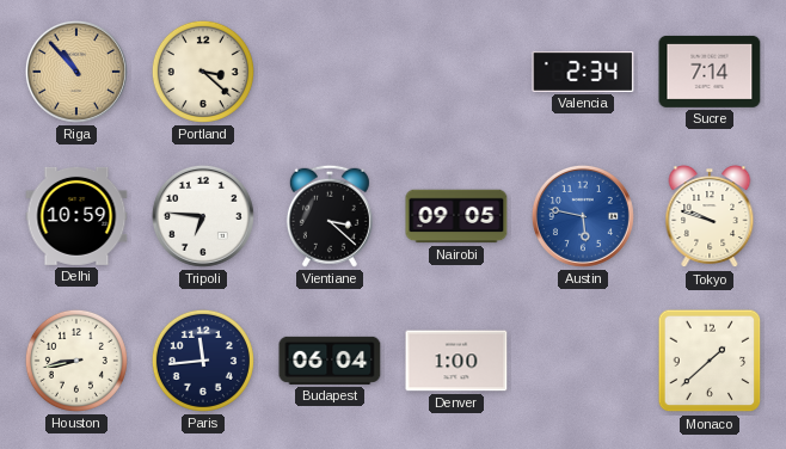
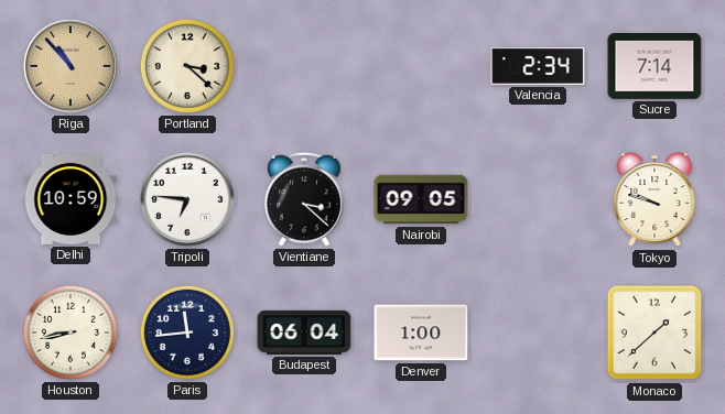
Austin: 5:47 -> none (583, 216)
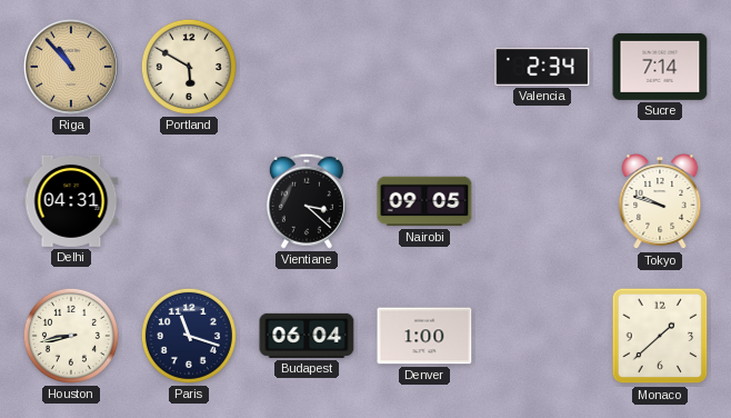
Portland: 3:22 -> 5:50 (189, 67)
Delhi: 10:59 -> 04:31 (71, 201)
Tripoli: 6:46 -> none (187, 199)
Paris: 11:44 -> 11:18 (189, 336)
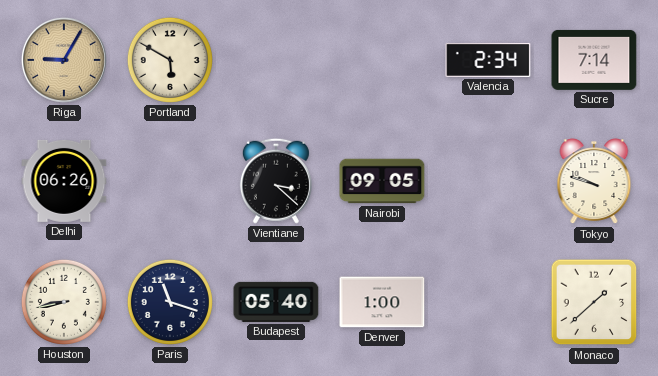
Riga: 10:53 -> 9:05 (64, 60)
Delhi: 04:31 -> 06:26 (64, 181)
Budapest: 06:04 -> 05:40 (276, 302)
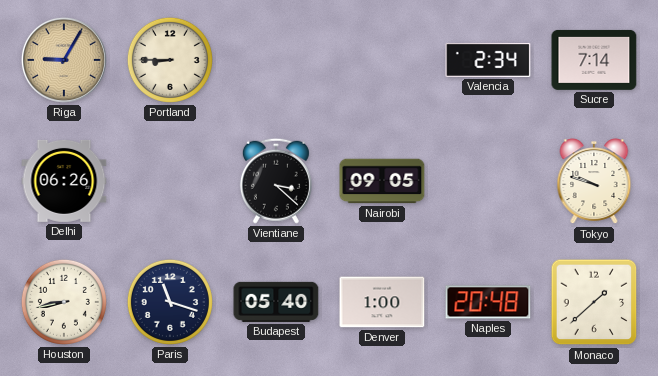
Portland: 5:50 -> 8:45 (170, 60)
Naples: none -> 20:48 (488, 302)
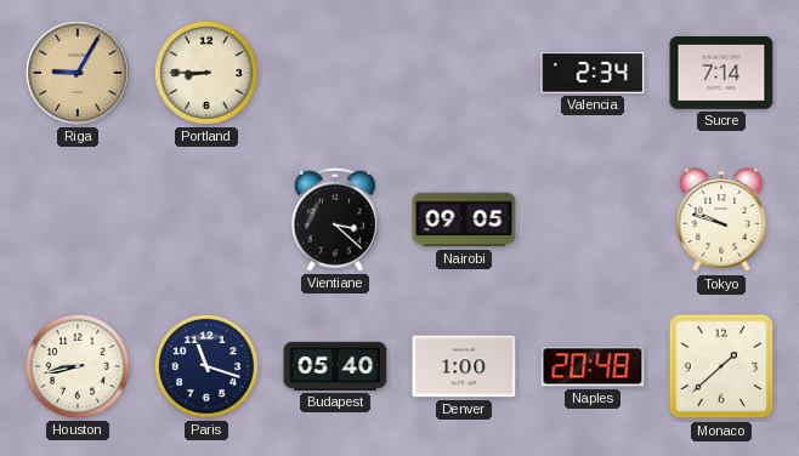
Delhi: 06:26 -> none (64, 181)
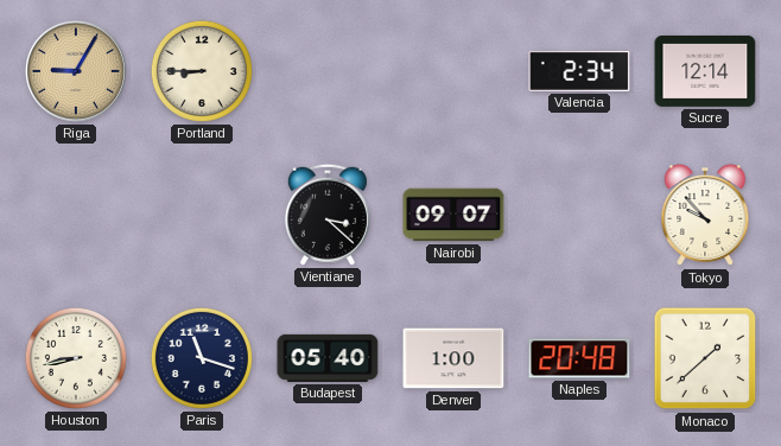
Sucre: 7:14 -> 12:14 (705, 71)
Nairobi: 09:05 -> 09:07 (453, 215)
Tokyo: 9:48 -> 9:53 (705, 216)
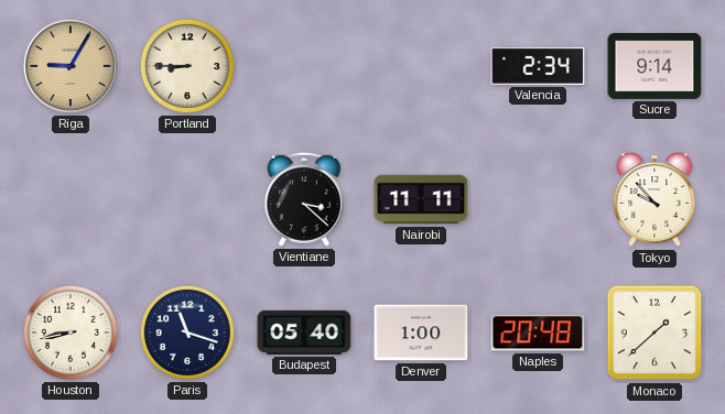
Sucre: 12:14 -> 9:14 (654, 66)
Nairobi: 09:07 -> 11:11 (421, 199)
